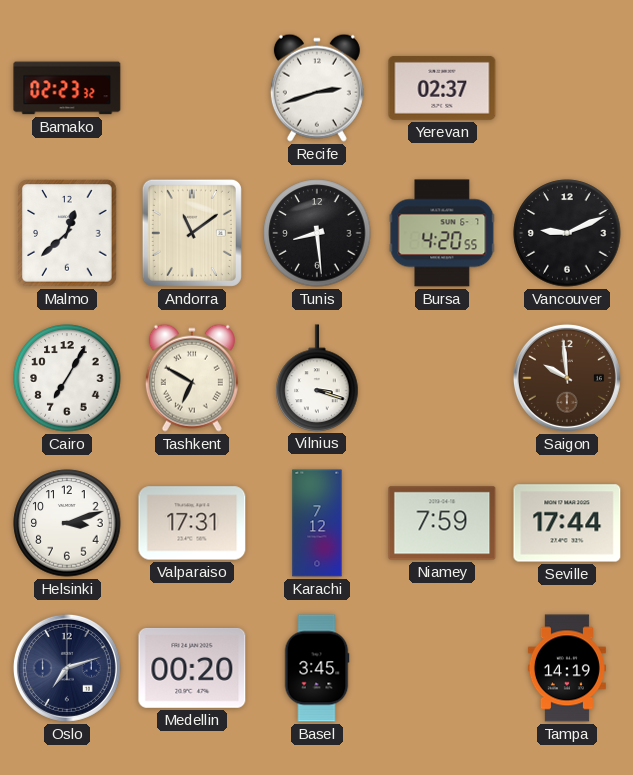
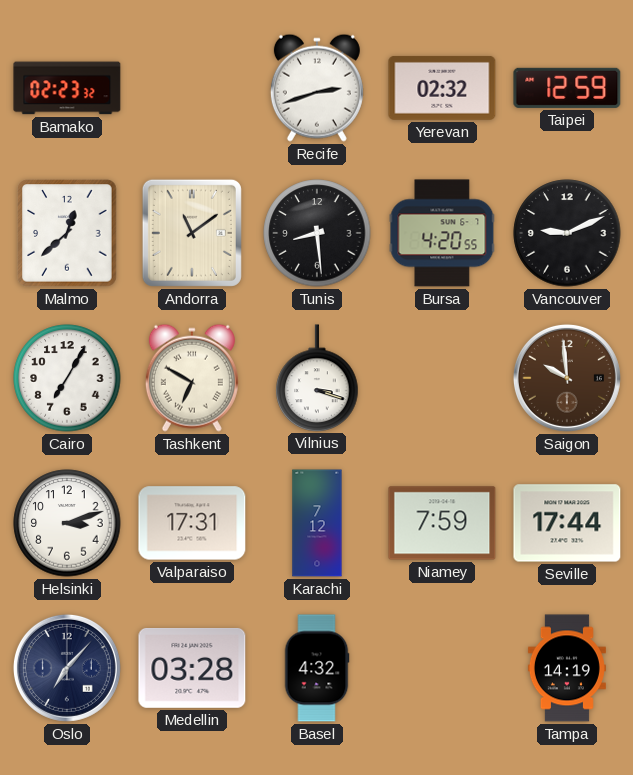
Yerevan: 02:37 -> 02:32 (442, 88)
Taipei: none -> 12:59 (567, 88)
Oslo: 7:12 -> 7:07 (67, 668)
Medellin: 00:20 -> 03:28 (192, 668)
Basel: 3:45 -> 4:32 (317, 668)
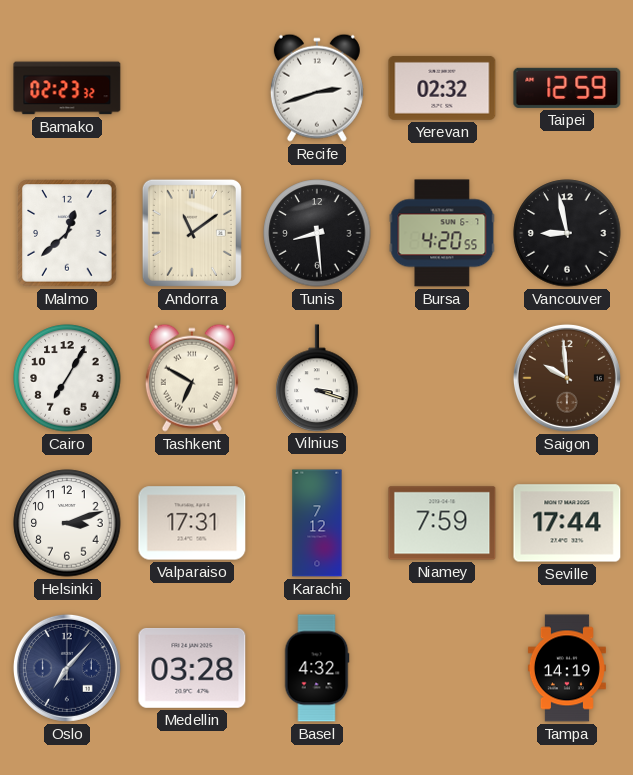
Vancouver: 9:11 -> 8:58 (567, 233)
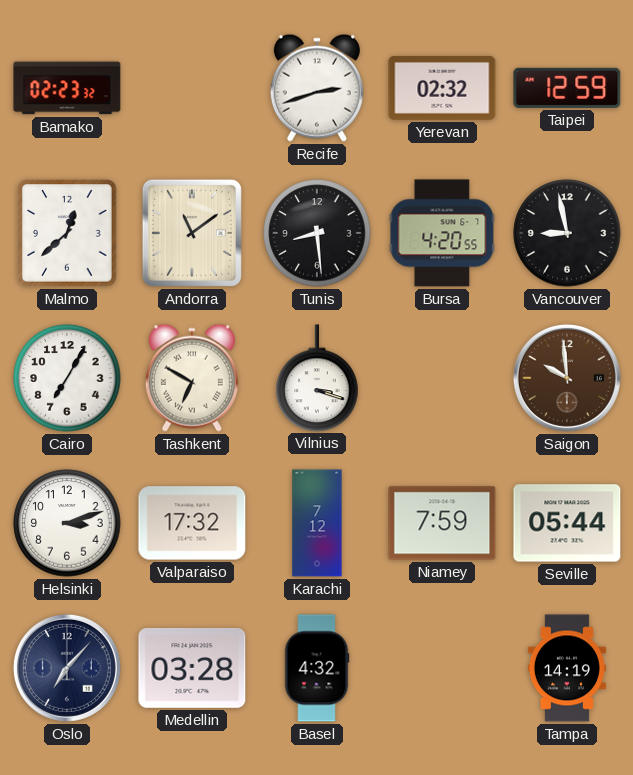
Valparaiso: 17:31 -> 17:32 (192, 523)
Seville: 17:44 -> 05:44 (567, 523)
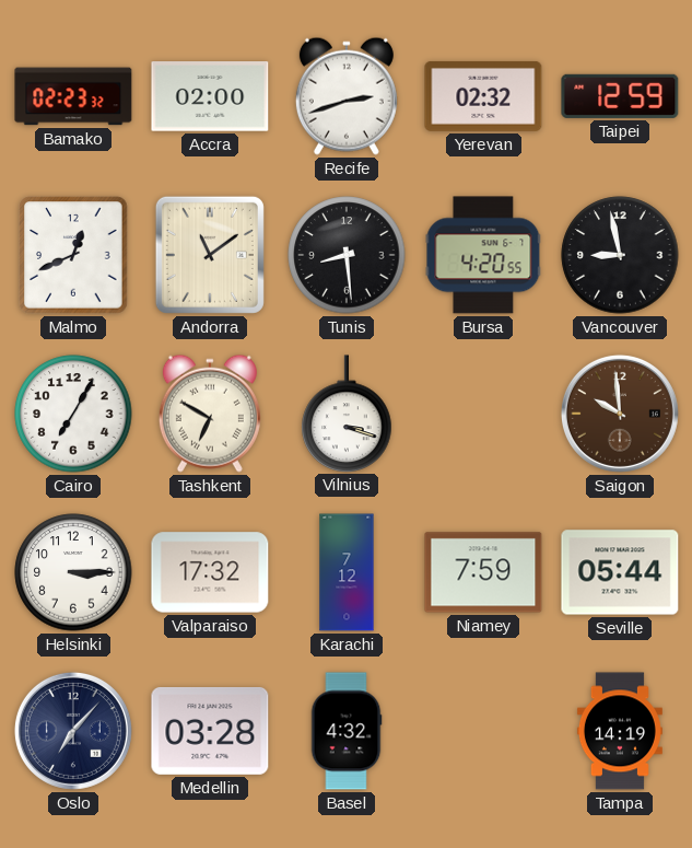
Accra: none -> 02:00 (210, 96)
Malmo: 12:38 -> 12:41 (73, 255)
Helsinki: 3:12 -> 3:15 (73, 572)
